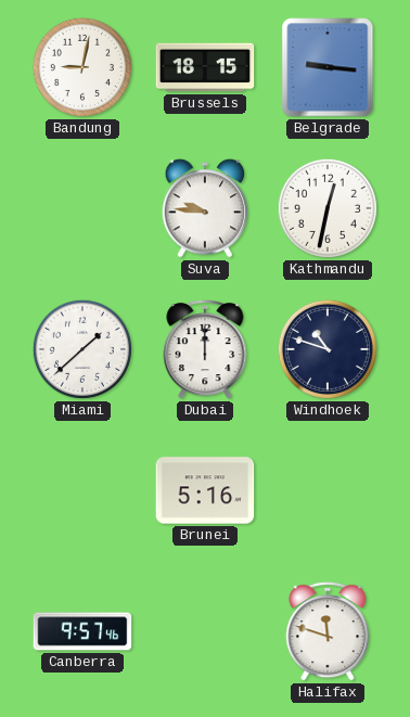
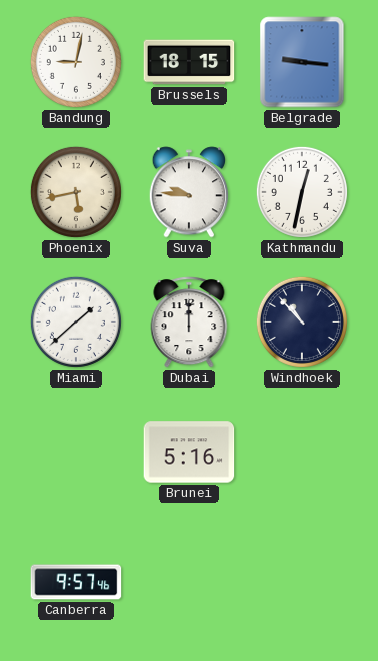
Phoenix: none -> 5:43 (76, 192)
Windhoek: 10:48 -> 10:53 (302, 322)
Halifax: 11:48 -> none (328, 631)
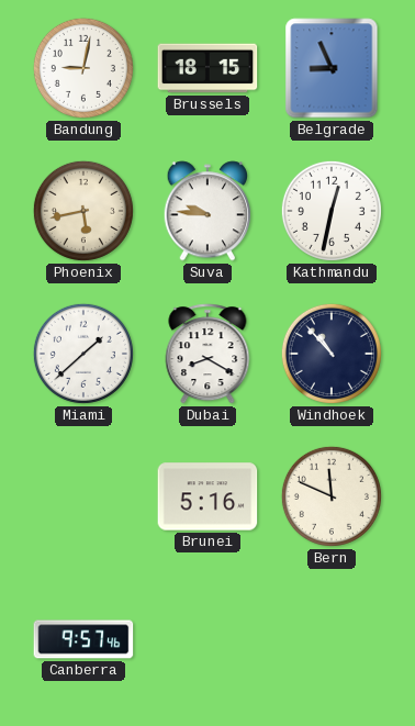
Belgrade: 9:16 -> 8:56 (332, 68)
Dubai: 12:00 -> 8:20 (207, 354)
Bern: none -> 11:49 (332, 496)
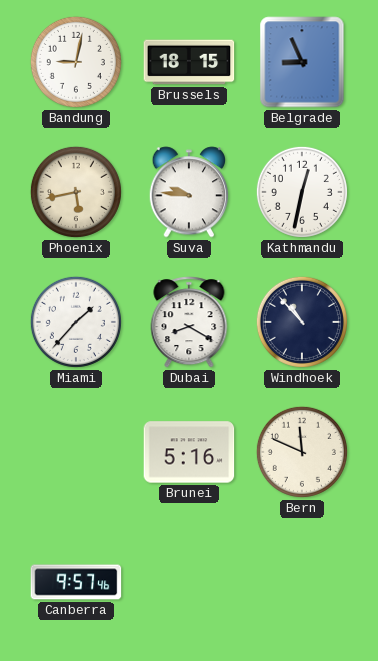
Miami: 1:38 -> 1:37 (76, 322)
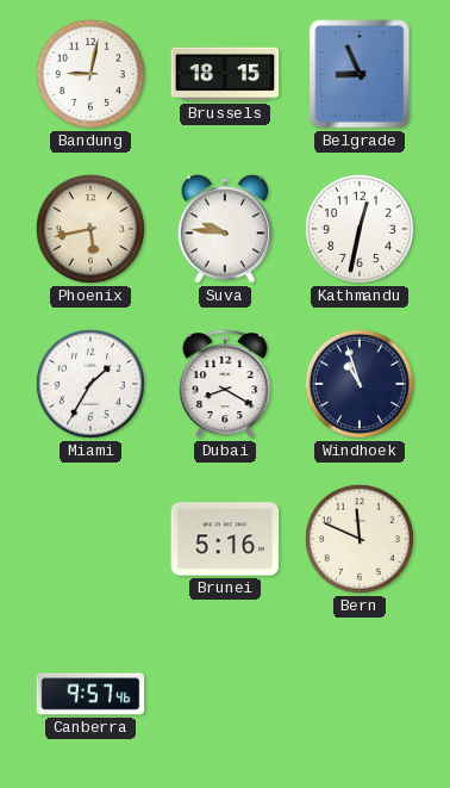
Miami: 1:37 -> 1:35 (90, 384)
Windhoek: 10:53 -> 10:57 (360, 384)
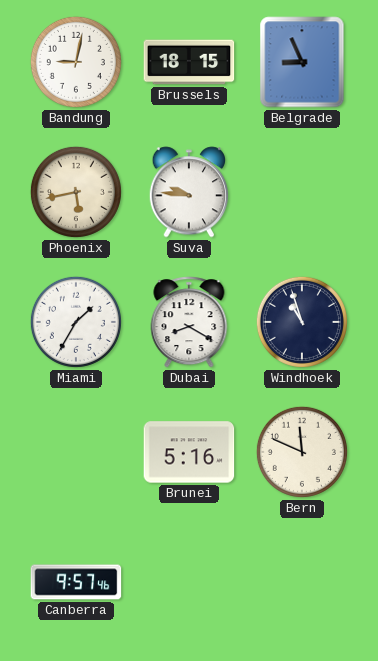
Kathmandu: 12:32 -> none (360, 229)
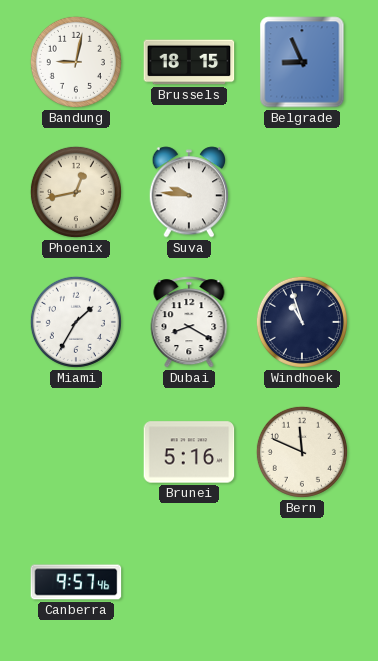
Phoenix: 5:43 -> 12:43 (76, 192)
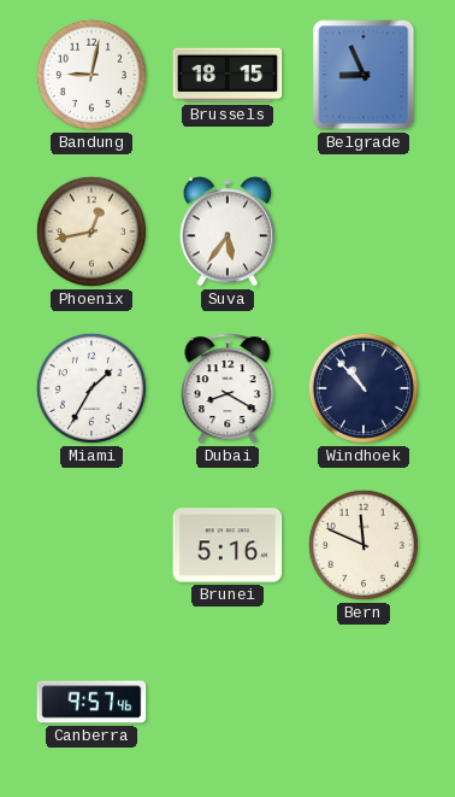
Suva: 9:46 -> 5:36 (227, 232)
Windhoek: 10:57 -> 10:53 (364, 388)
